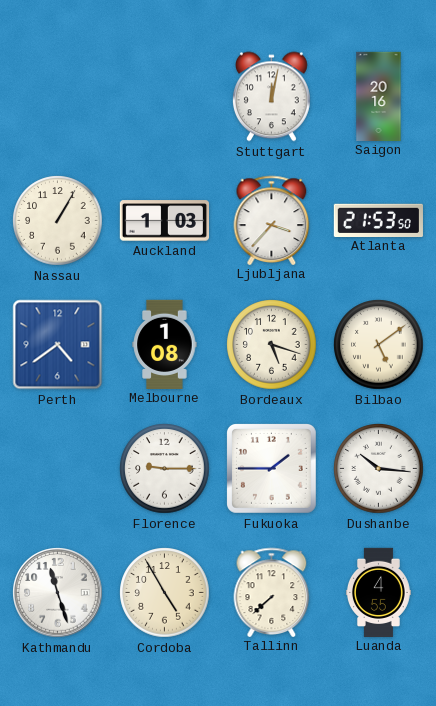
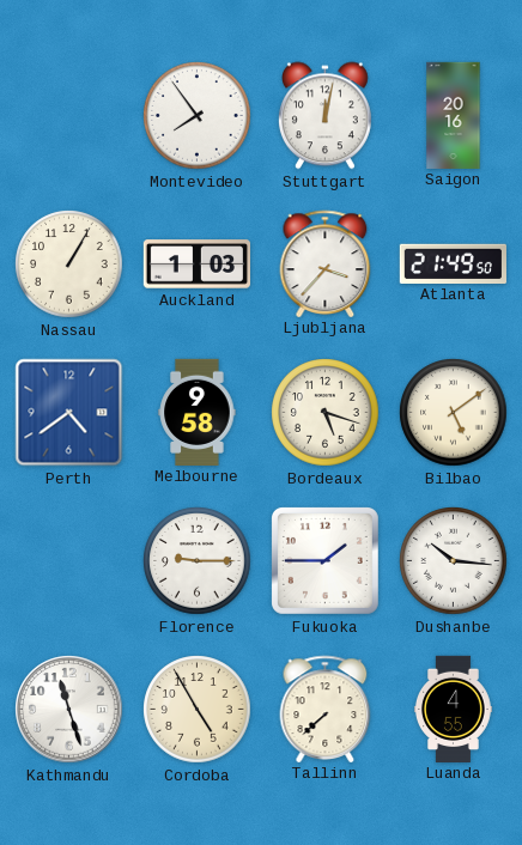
Montevideo: none -> 7:54 (198, 116)
Atlanta: 21:53 -> 21:49 (453, 263)
Melbourne: 1:08 -> 9:58 (198, 412)
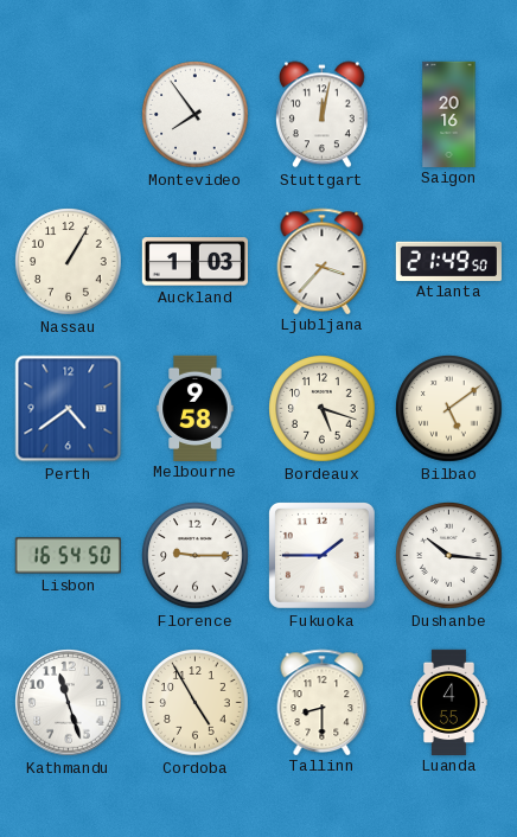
Lisbon: none -> 16:54 (68, 556)
Tallinn: 7:38 -> 8:30 (323, 702)
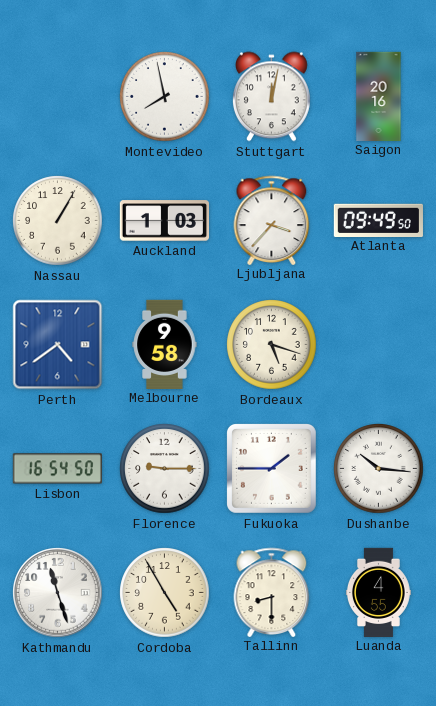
Montevideo: 7:54 -> 7:58 (165, 97)
Atlanta: 21:49 -> 09:49 (378, 220)
Bilbao: 5:09 -> none (449, 409)
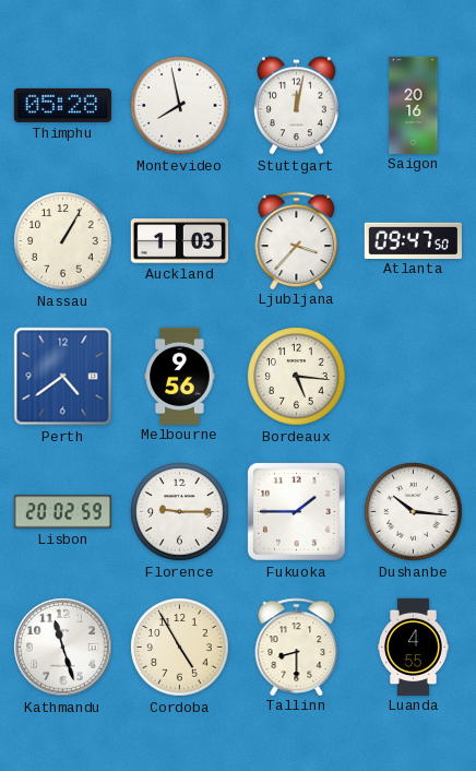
Thimphu: none -> 05:28 (62, 105)
Atlanta: 09:49 -> 09:47 (413, 240)
Melbourne: 9:58 -> 9:56 (180, 376)
Bordeaux: 5:18 -> 5:16 (297, 377)
Lisbon: 16:54 -> 20:02 (62, 512)
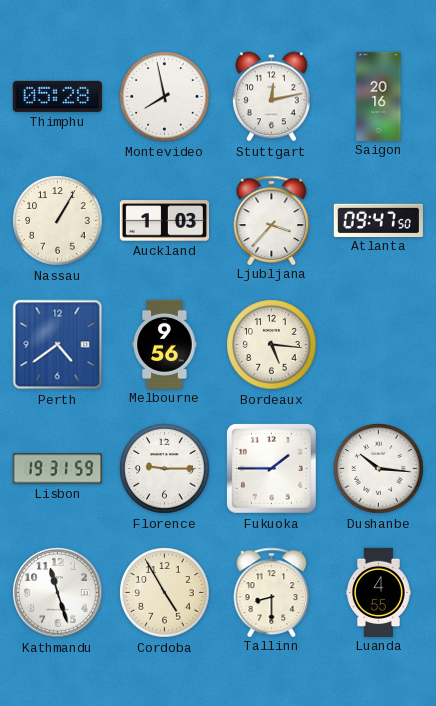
Stuttgart: 12:02 -> 12:13 (271, 97)
Lisbon: 20:02 -> 19:31 (57, 469)
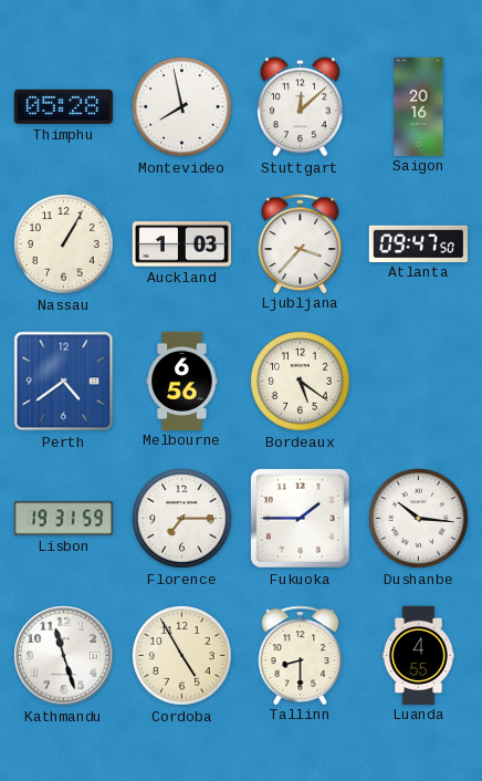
Stuttgart: 12:13 -> 12:08 (300, 107)
Melbourne: 9:56 -> 6:56 (182, 381)
Bordeaux: 5:16 -> 5:21 (301, 382)
Florence: 9:15 -> 7:15 (182, 519)
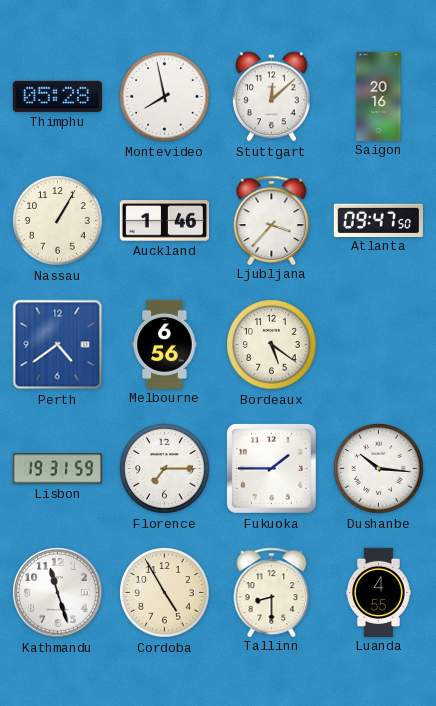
Auckland: 1:03 -> 1:46 (164, 221)
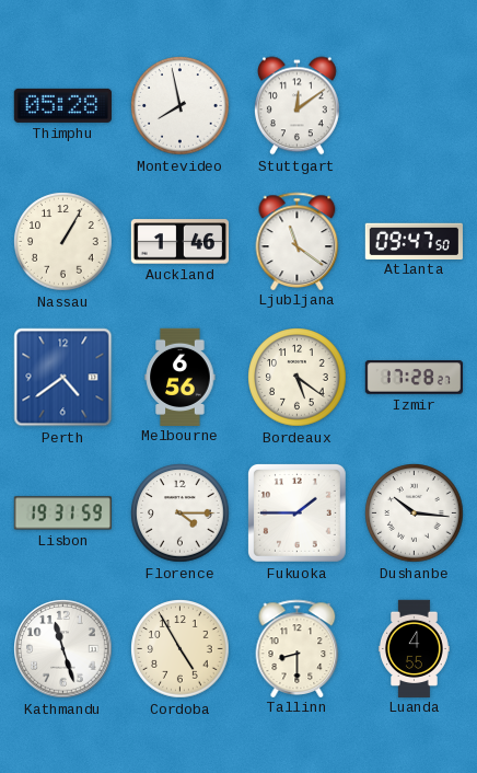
Stuttgart: 12:08 -> 12:09 (296, 106)
Saigon: 20:16 -> none (379, 96)
Ljubljana: 3:37 -> 11:21 (298, 241)
Izmir: none -> 17:28 (414, 378)
Florence: 7:15 -> 4:15 (181, 514)
